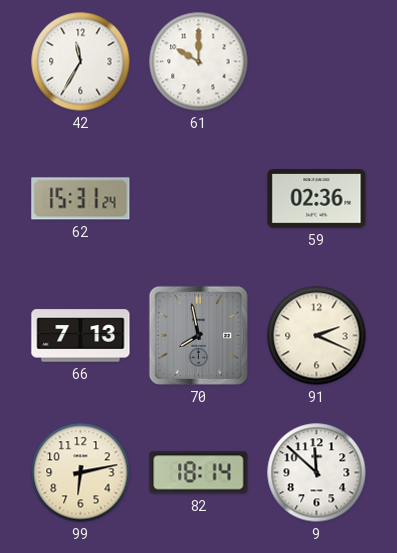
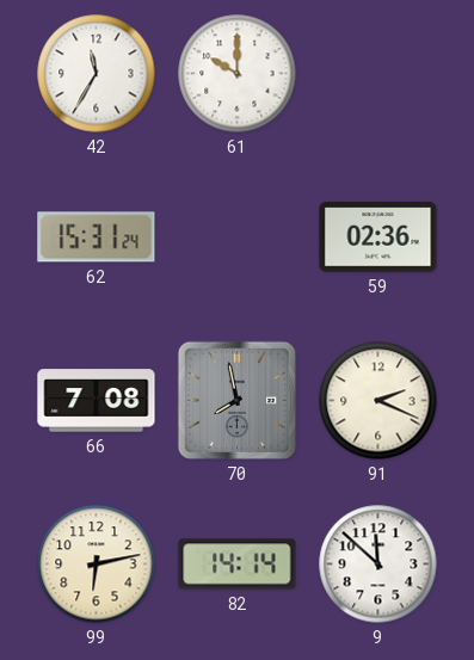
66: 7:13 -> 7:08 (97, 401)
82: 18:14 -> 14:14 (238, 565)
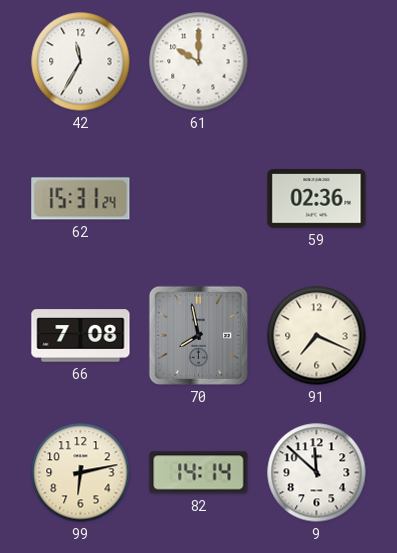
91: 2:19 -> 7:19 (317, 336)
